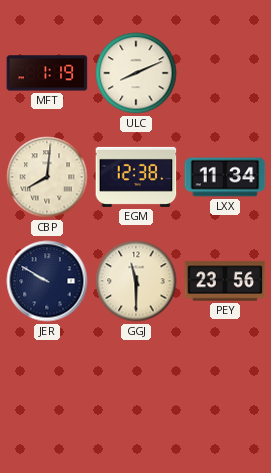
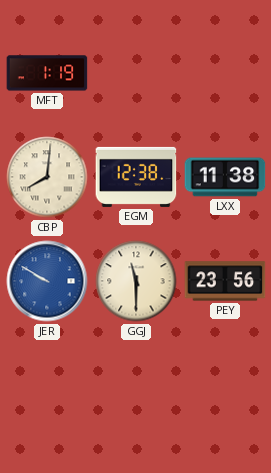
ULC: 8:11 -> none (136, 73)
LXX: 11:34 -> 11:38 (225, 177)
JER dial: navy -> blue (47, 281)
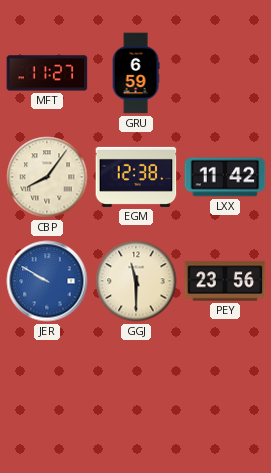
MFT: 1:19 -> 11:27 (47, 73)
GRU: none -> 6:59 (136, 73)
CBP: 8:01 -> 8:06 (47, 177)
LXX: 11:38 -> 11:42 (225, 177)
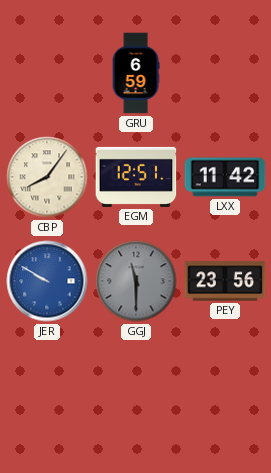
MFT: 11:27 -> none (47, 73)
EGM: 12:38 -> 12:51 (136, 177)
GGJ dial: cream -> grey (136, 281)
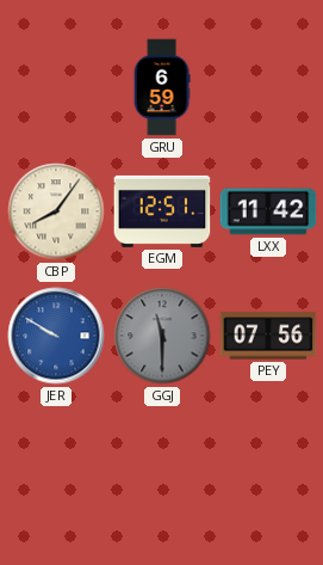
PEY: 23:56 -> 07:56 (268, 336)
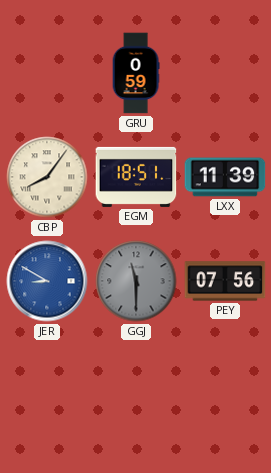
GRU: 6:59 -> 0:59 (136, 73)
EGM: 12:51 -> 18:51 (136, 177)
LXX: 11:42 -> 11:39 (225, 177)
JER: 9:50 -> 8:50 (47, 281)
